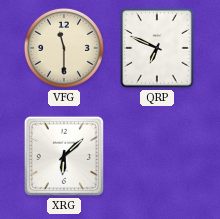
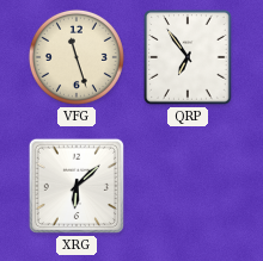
VFG: 11:30 -> 11:27 (77, 57)
QRP: 6:49 -> 6:54 (189, 57)
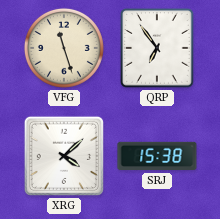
XRG: 6:08 -> 4:08 (64, 156)
SRJ: none -> 15:38 (157, 156)
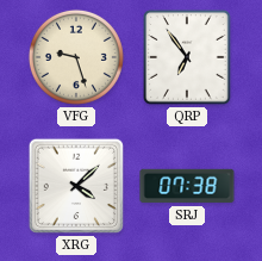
VFG: 11:27 -> 9:27 (76, 57)
SRJ: 15:38 -> 07:38 (187, 186)
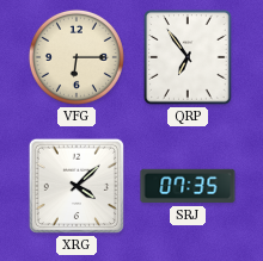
VFG: 9:27 -> 6:15 (77, 57)
SRJ: 07:38 -> 07:35 (188, 186)
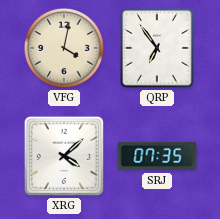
VFG: 6:15 -> 4:02 (64, 48)
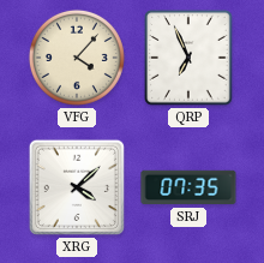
VFG: 4:02 -> 4:07 (77, 58)
QRP: 6:54 -> 6:56 (190, 58)
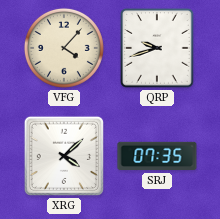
QRP: 6:56 -> 9:42 (158, 48)
